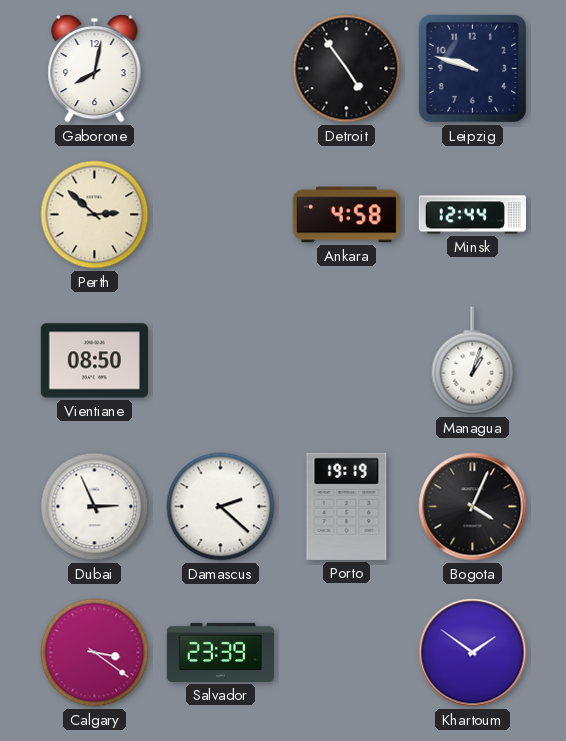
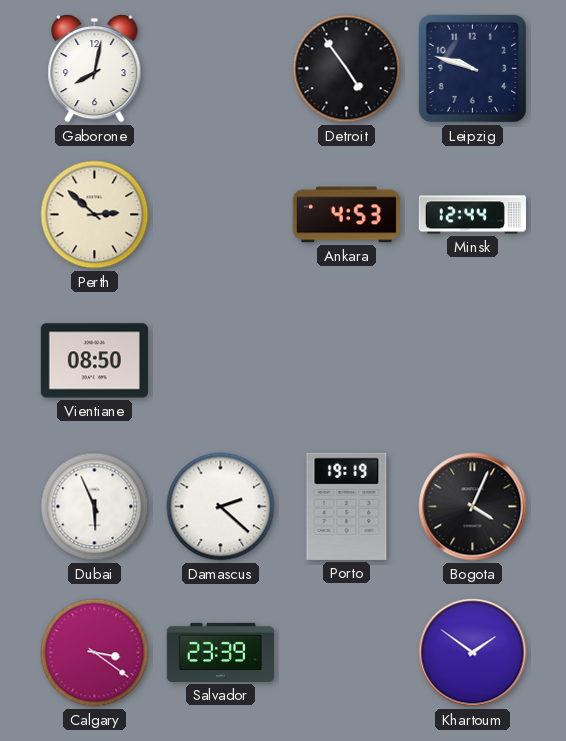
Ankara: 4:58 -> 4:53 (346, 215)
Managua: 1:03 -> none (473, 361)
Dubai: 2:56 -> 5:56 (95, 507)
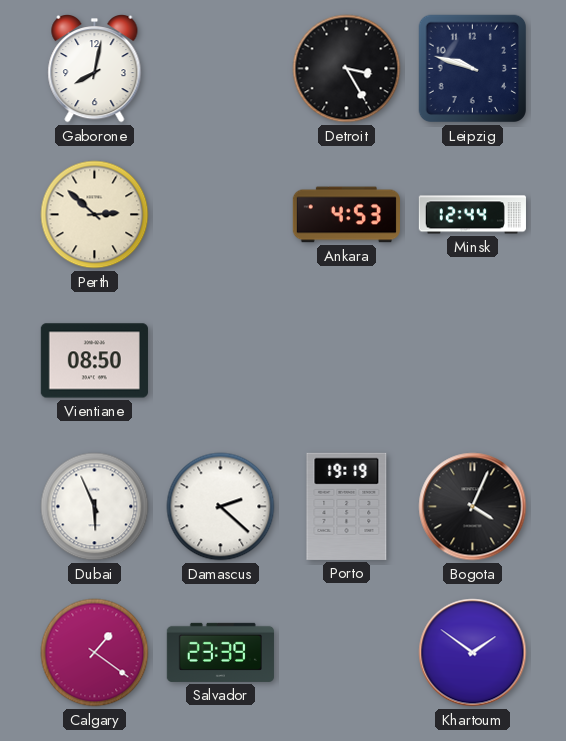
Detroit: 4:54 -> 3:25 (347, 69)
Calgary: 3:21 -> 1:21 (95, 653)
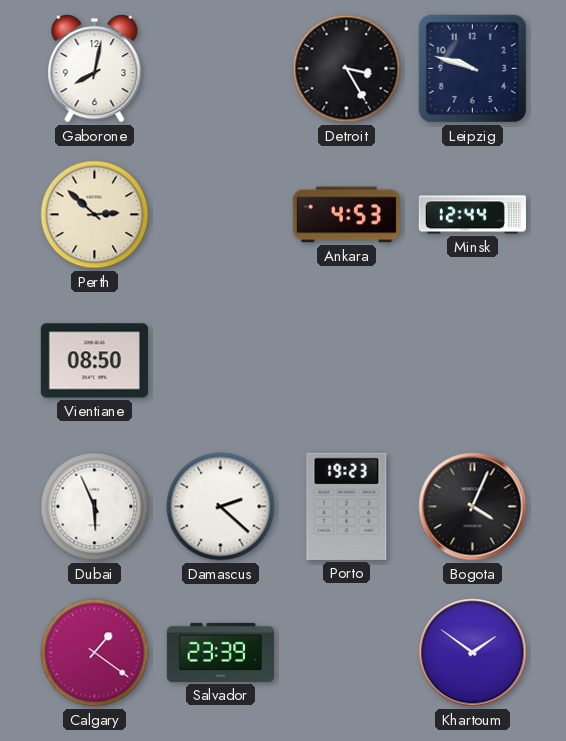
Porto: 19:19 -> 19:23 (347, 506)
